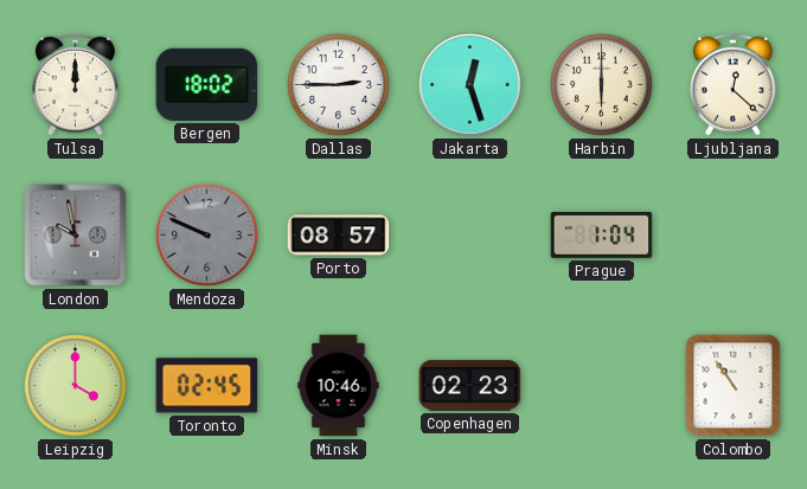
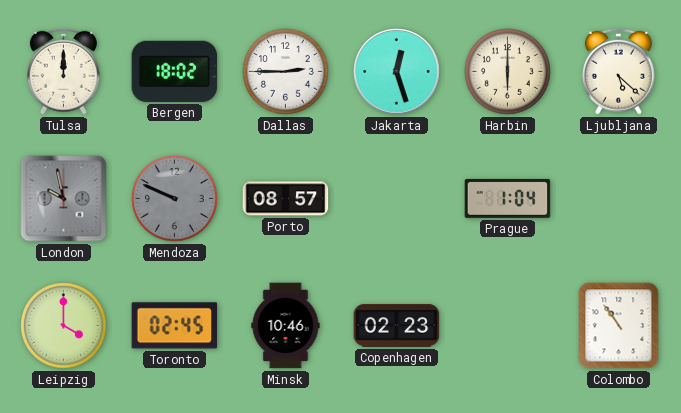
Ljubljana: 12:22 -> 5:22 (618, 71)
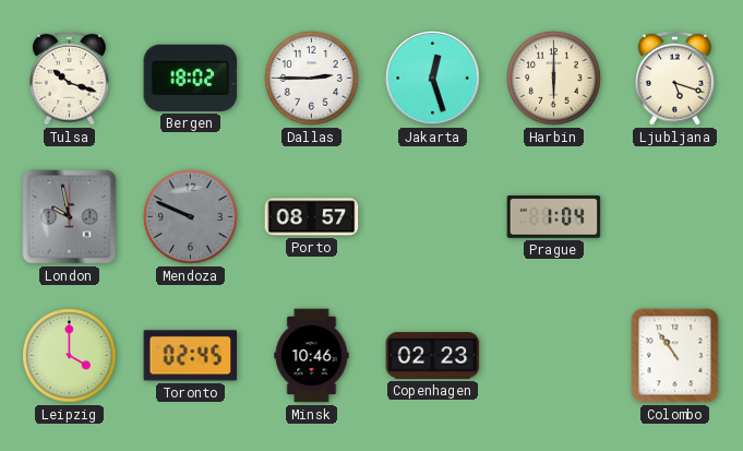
Tulsa: 12:00 -> 10:18 (69, 78)
Ljubljana: 5:22 -> 5:18 (674, 78)
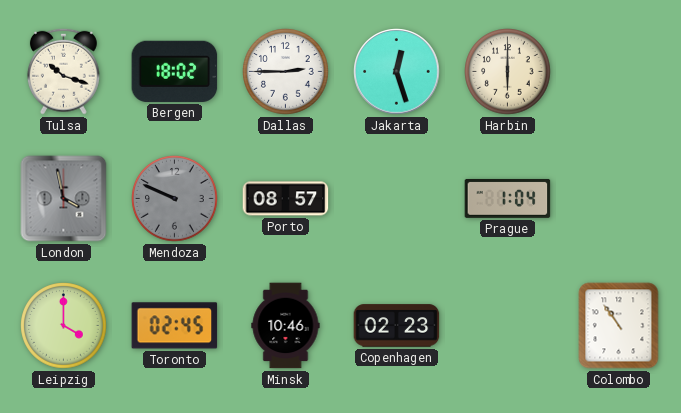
Ljubljana: 5:18 -> none (674, 78)
London: 9:58 -> 3:58 (64, 199)
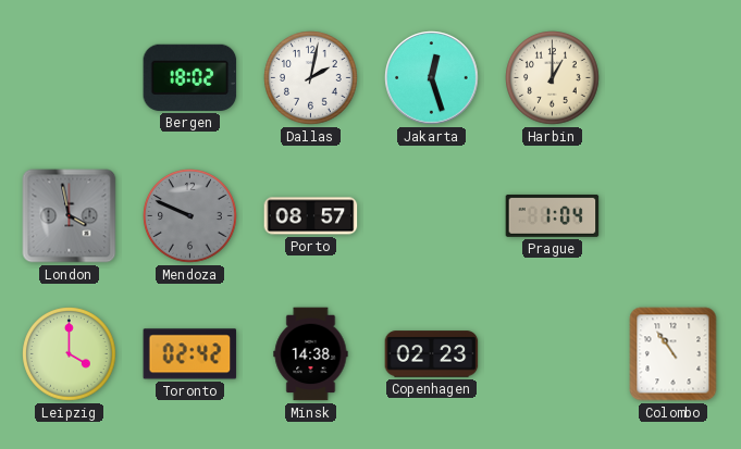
Tulsa: 10:18 -> none (63, 71)
Dallas: 2:45 -> 2:02 (311, 78)
Harbin: 6:00 -> 1:00 (553, 78)
Toronto: 02:45 -> 02:42 (190, 354)
Minsk: 10:46 -> 14:38 (311, 354)
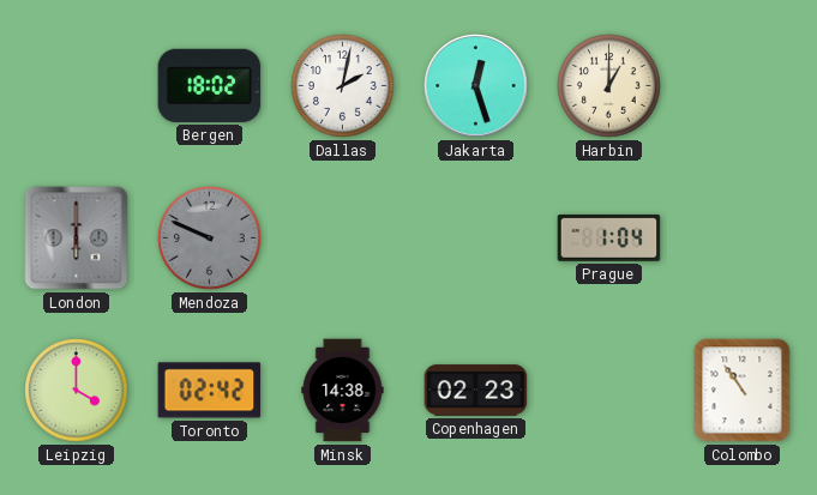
London: 3:58 -> 6:00 (77, 239)
Porto: 08:57 -> none (311, 216)
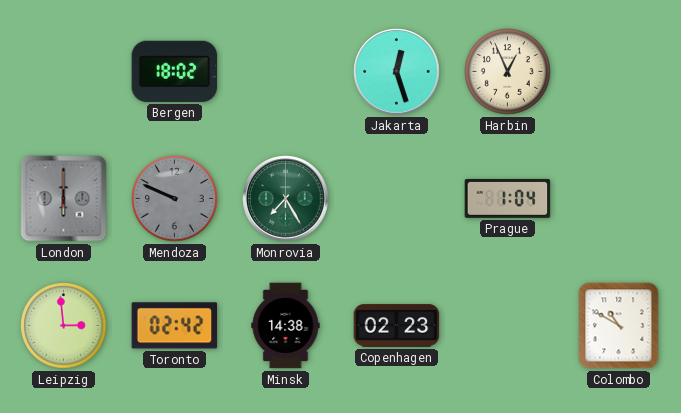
Dallas: 2:02 -> none (343, 86)
Harbin: 1:00 -> 12:56 (508, 72)
Monrovia: none -> 7:25 (286, 199)
Leipzig: 4:00 -> 2:59 (64, 326)
Colombo: 10:54 -> 10:50 (619, 326)
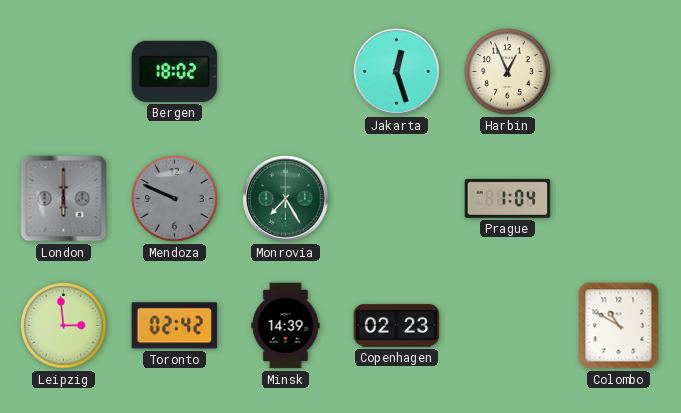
Minsk: 14:38 -> 14:39 (286, 326)
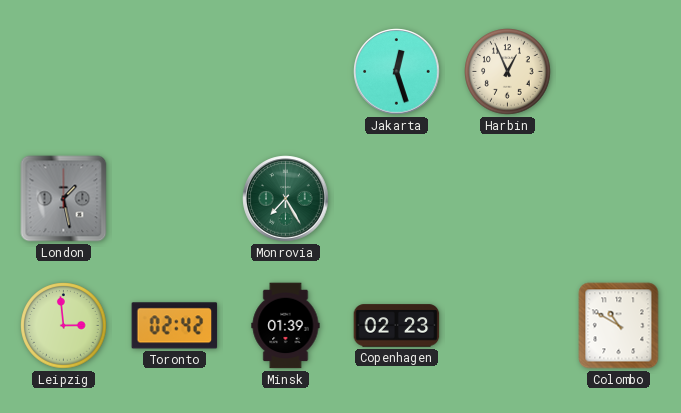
Bergen: 18:02 -> none (175, 71)
London: 6:00 -> 1:28 (64, 199)
Mendoza: 9:49 -> none (175, 199)
Prague: 1:04 -> none (508, 198)
Minsk: 14:39 -> 01:39 (286, 326)
